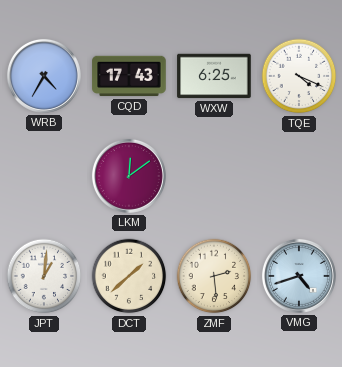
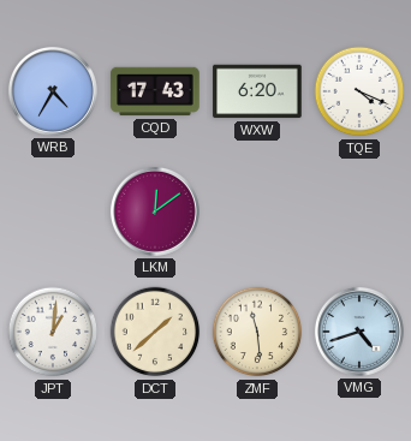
WXW: 6:25 -> 6:20 (257, 91)
ZMF: 2:29 -> 11:29 (257, 332)
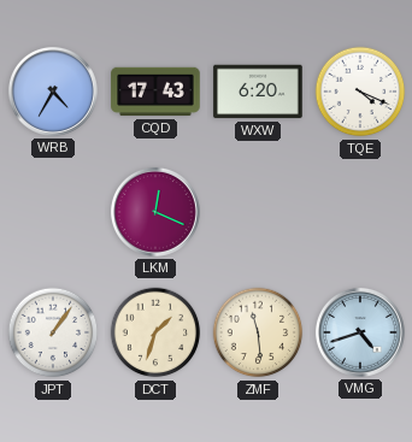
LKM: 12:09 -> 12:19 (155, 212)
JPT: 1:01 -> 1:06 (53, 332)
DCT: 1:38 -> 1:33 (155, 332)
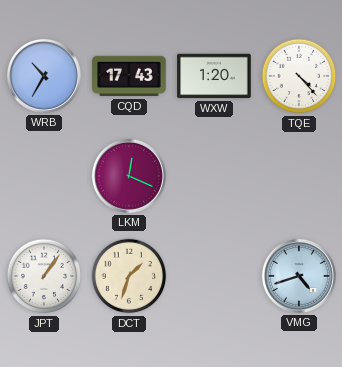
WRB: 4:35 -> 10:35 (44, 76)
WXW: 6:20 -> 1:20 (214, 76)
TQE: 4:19 -> 4:23 (299, 76)
ZMF: 11:29 -> none (258, 332)
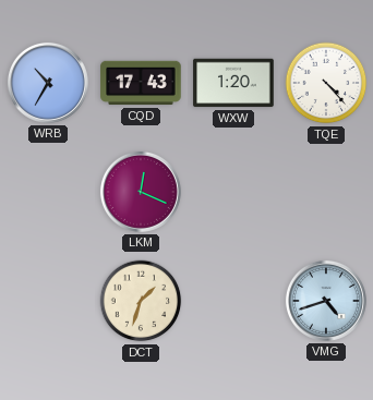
JPT: 1:06 -> none (44, 276)
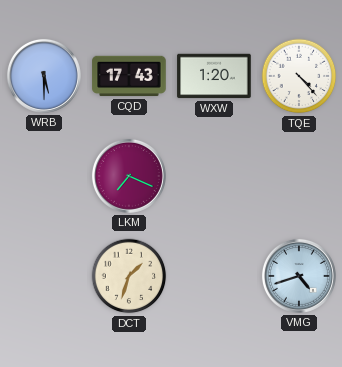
WRB: 10:35 -> 5:30 (44, 76)
LKM: 12:19 -> 7:19 (129, 176)
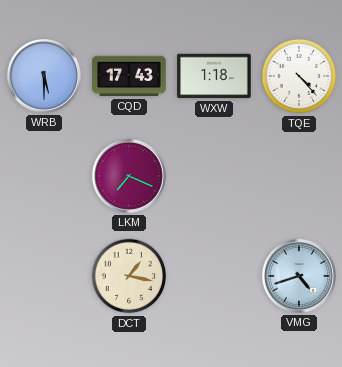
WXW: 1:20 -> 1:18 (214, 76)
DCT: 1:33 -> 1:17 (129, 276)
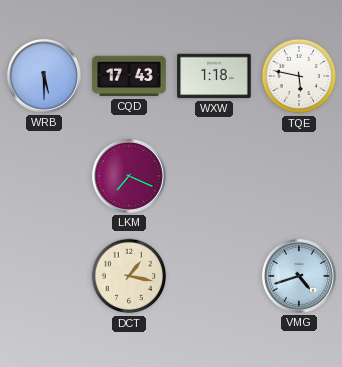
TQE: 4:23 -> 5:47 (299, 76)
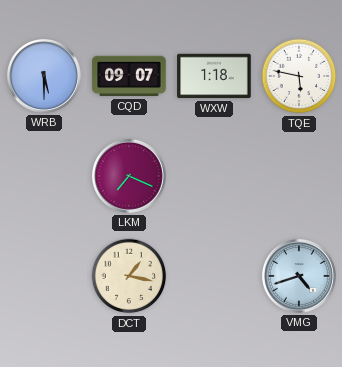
CQD: 17:43 -> 09:07 (129, 76)
